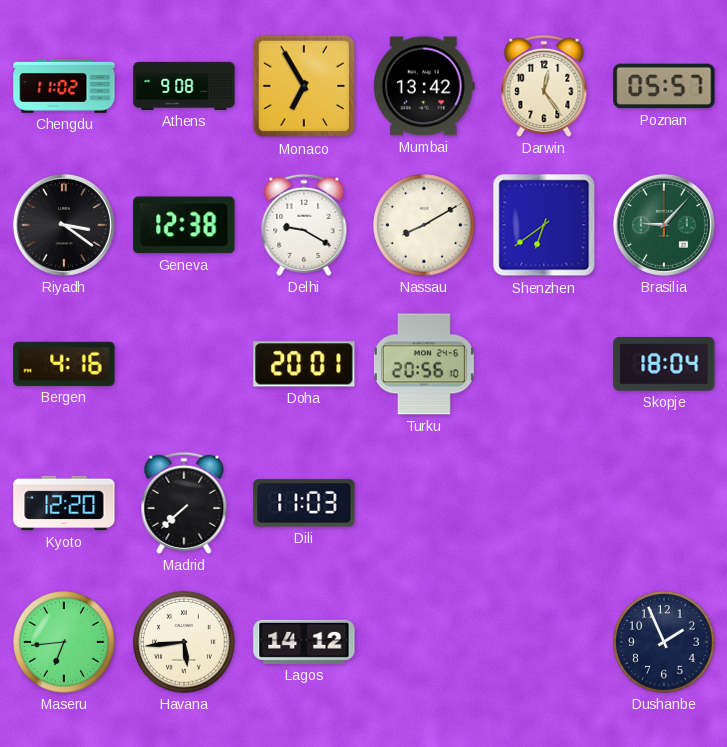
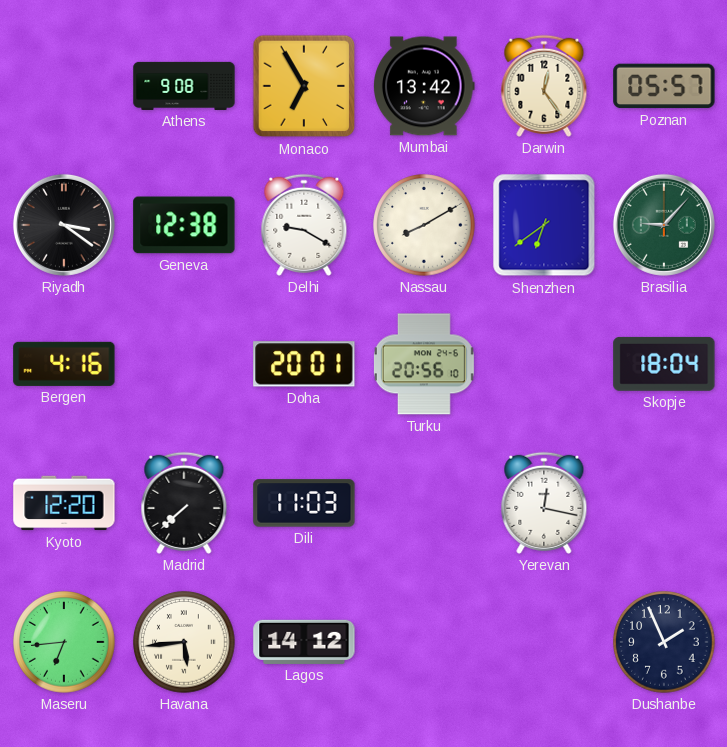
Chengdu: 11:02 -> none (64, 87)
Yerevan: none -> 12:17 (544, 503)
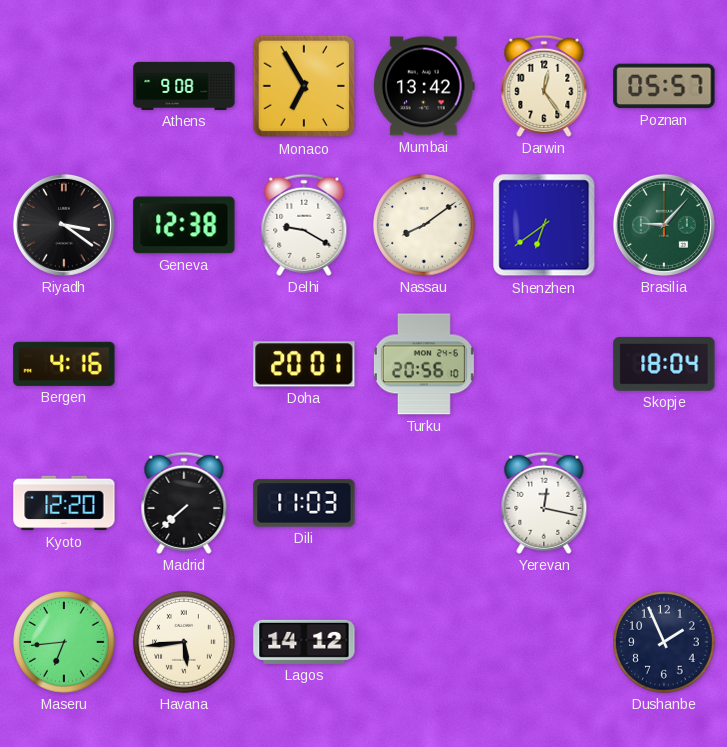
Nassau: 8:10 -> 8:09 (424, 225)
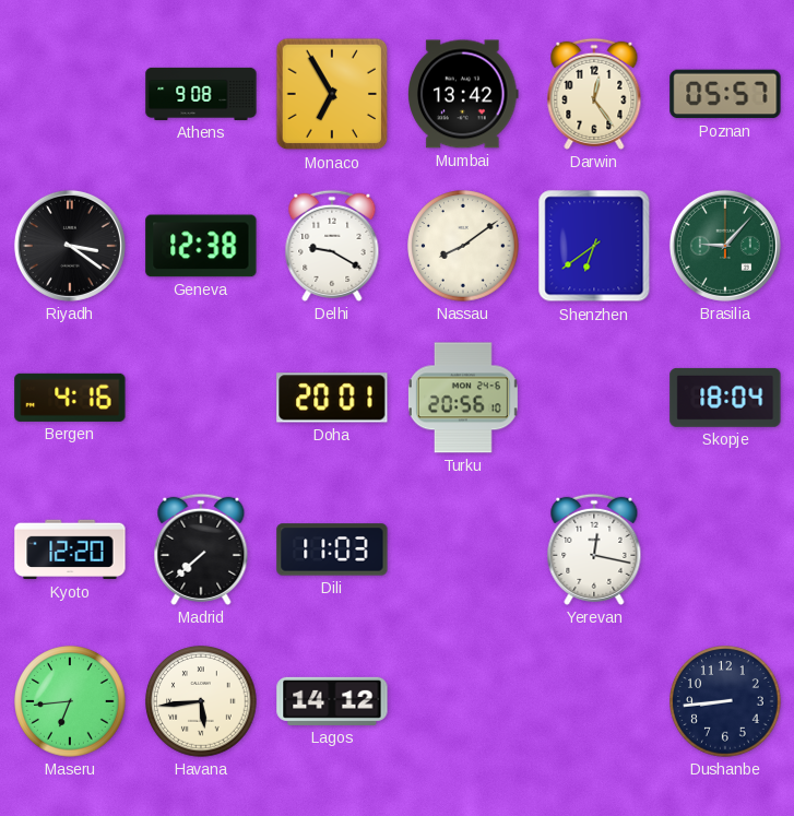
Dushanbe: 1:56 -> 8:44 (725, 701)
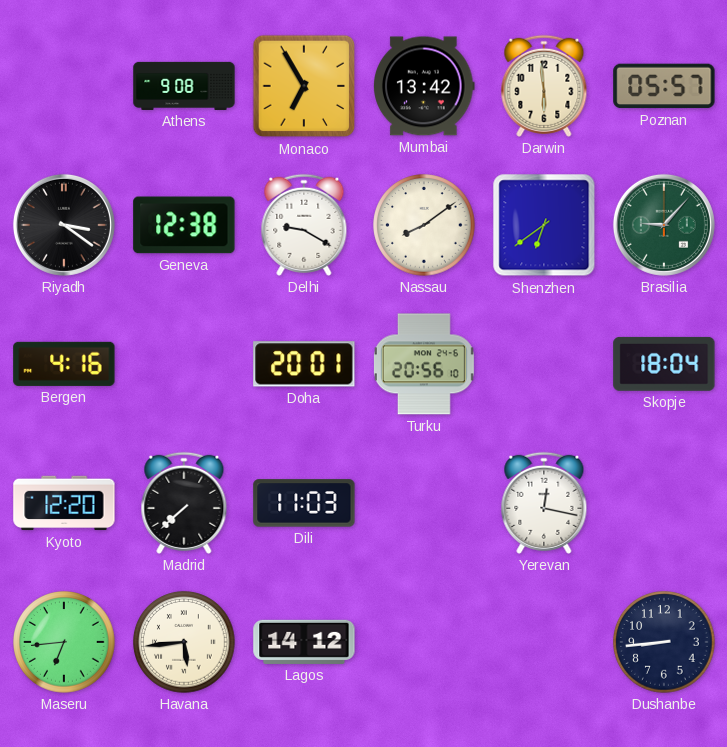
Darwin: 12:24 -> 5:59 (544, 86)
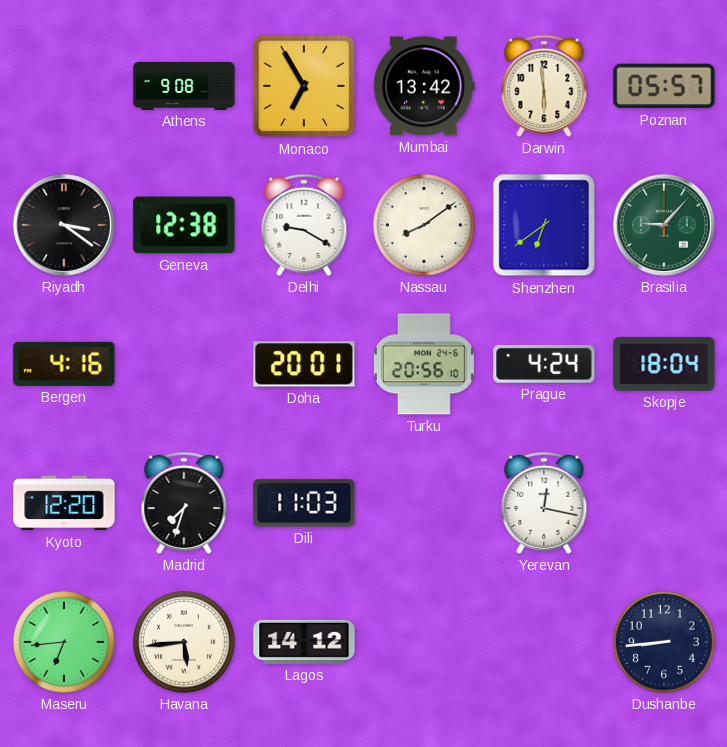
Prague: none -> 4:24 (544, 364)
Madrid: 7:38 -> 7:33 (184, 503)
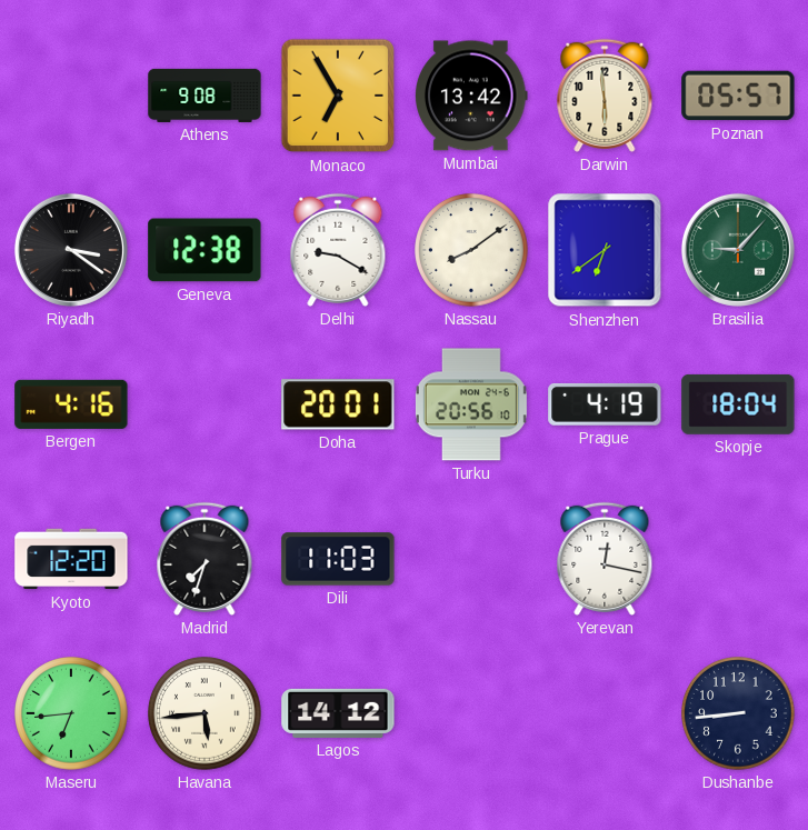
Prague: 4:24 -> 4:19 (605, 404)
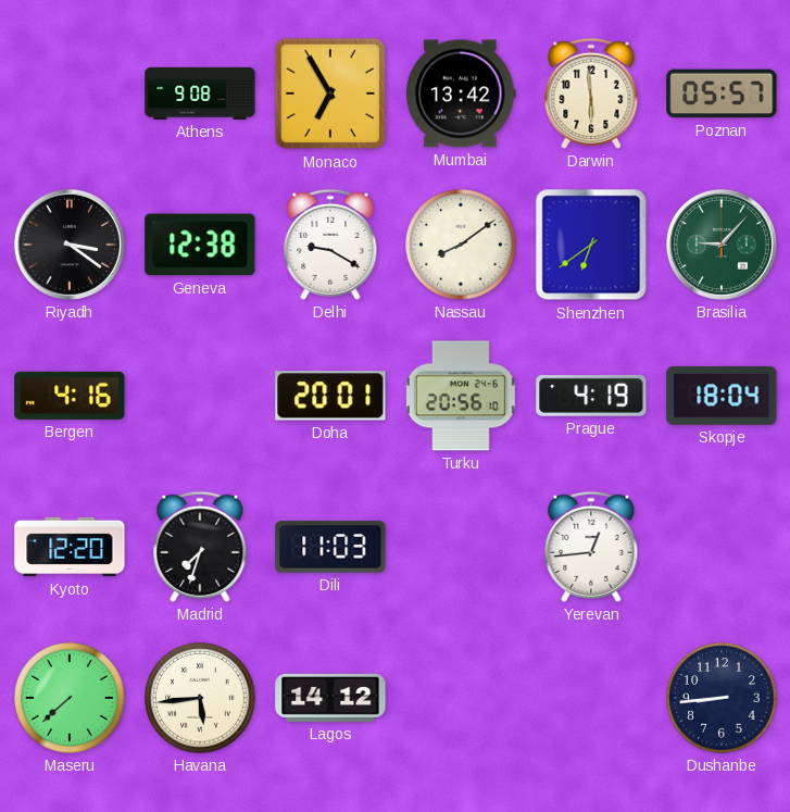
Yerevan: 12:17 -> 12:44 (591, 547)
Maseru: 6:44 -> 7:38 (70, 698)
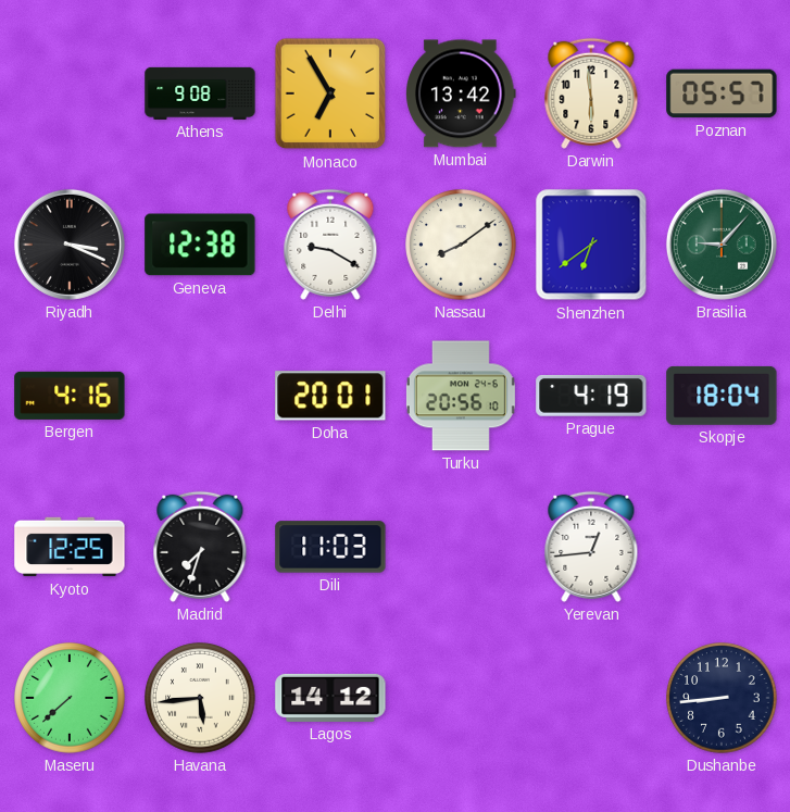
Riyadh: 3:21 -> 3:19 (70, 245)
Kyoto: 12:20 -> 12:25 (70, 547)
